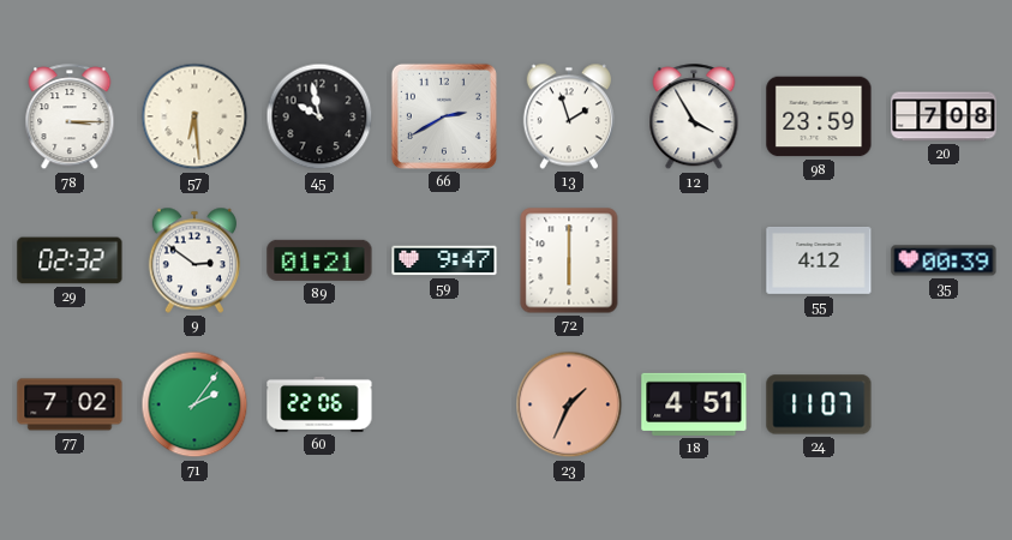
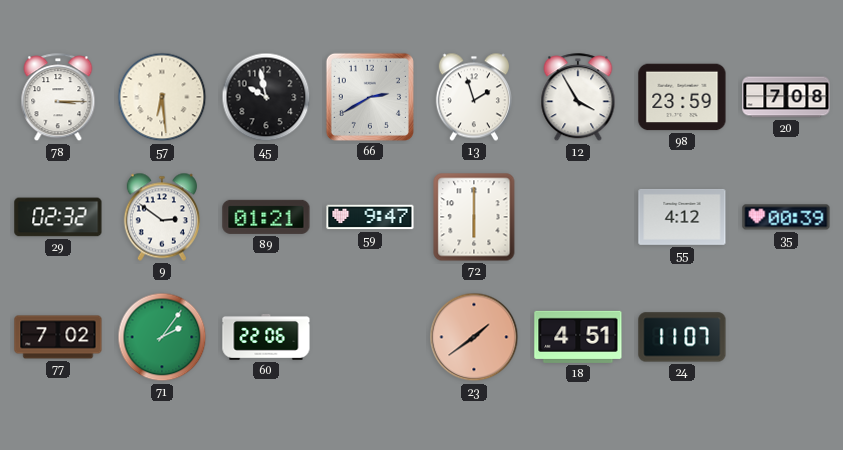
23: 1:34 -> 1:39 (474, 337)
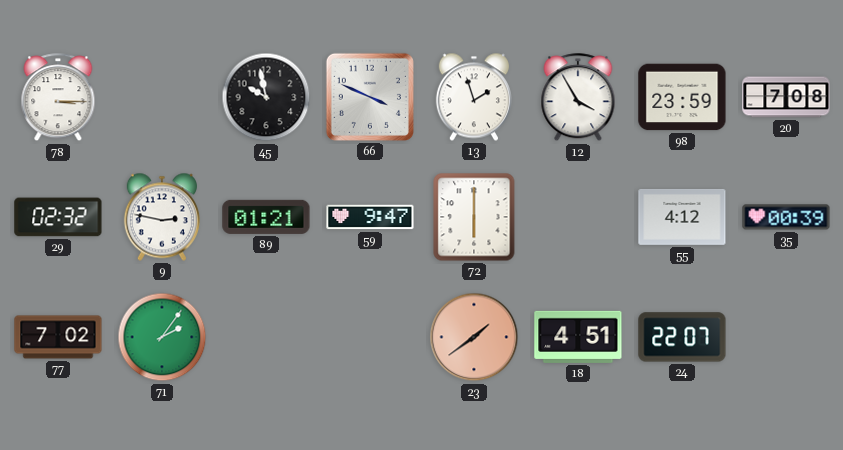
57: 6:29 -> none (162, 97)
66: 2:40 -> 3:49 (370, 97)
9: 2:51 -> 2:47 (162, 217)
60: 22:06 -> none (266, 337)
24: 11:07 -> 22:07 (682, 337)
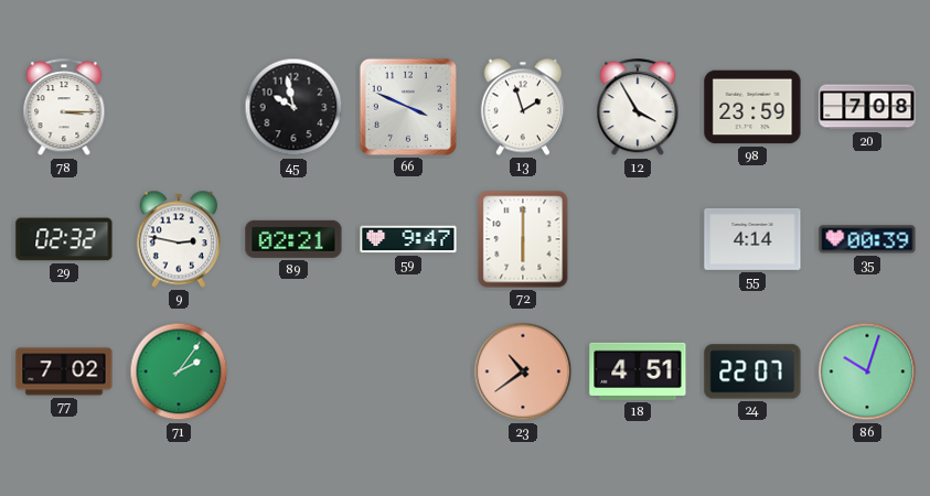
89: 01:21 -> 02:21 (293, 239)
55: 4:12 -> 4:14 (752, 239)
23: 1:39 -> 10:39 (523, 371)
86: none -> 10:03 (867, 371)
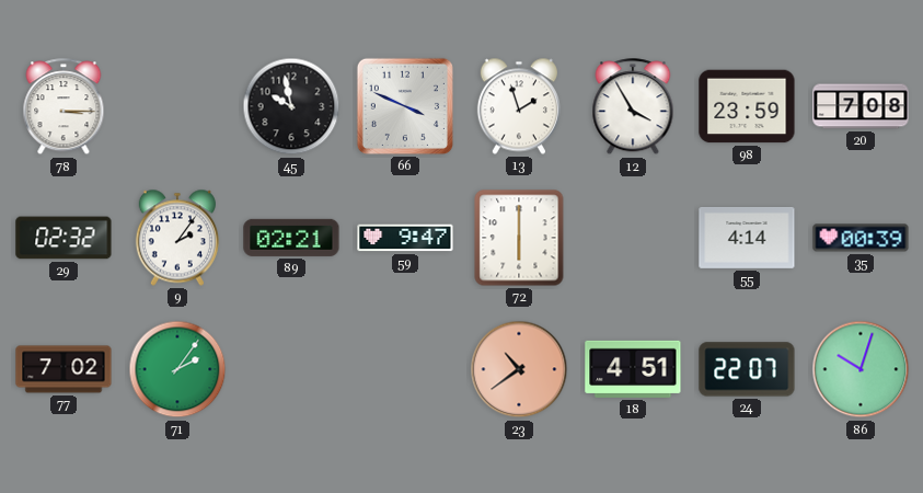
9: 2:47 -> 2:06 (177, 238)
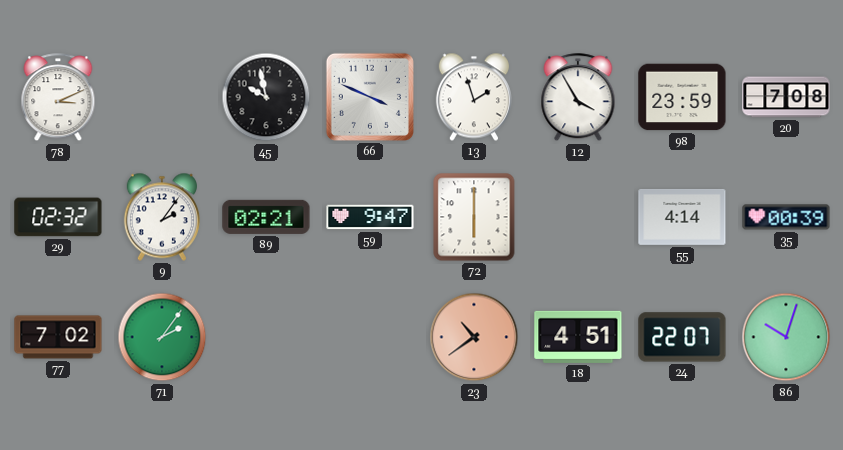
78: 3:15 -> 3:11 (58, 98)
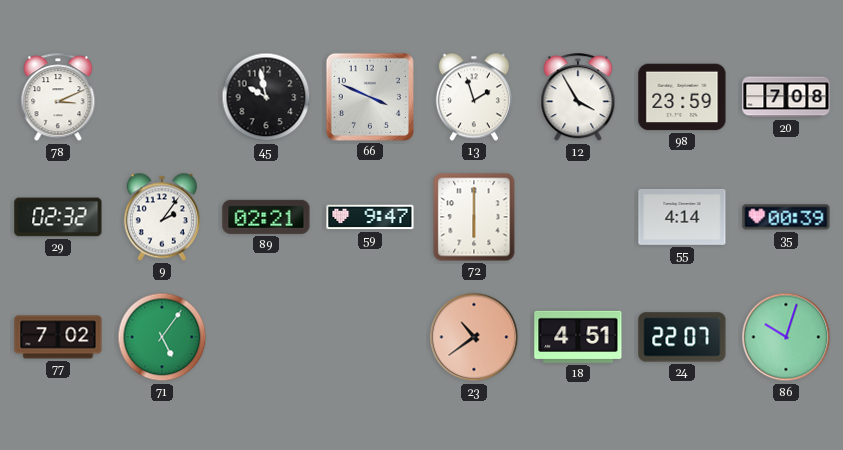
71: 2:06 -> 5:06 (162, 337)
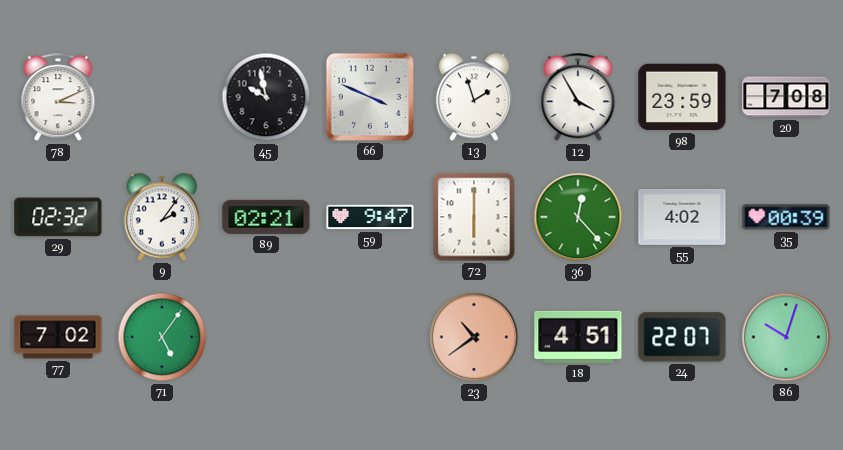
36: none -> 12:23 (578, 217)
55: 4:14 -> 4:02 (682, 217)
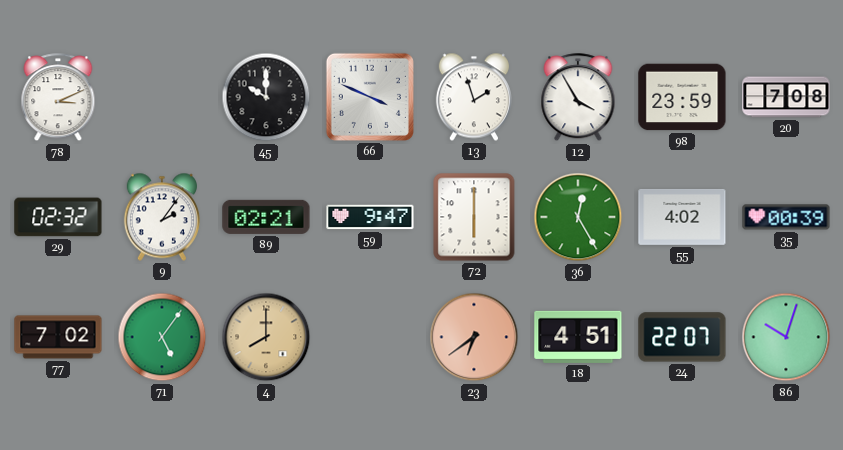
45: 9:58 -> 10:00 (266, 97)
36: 12:23 -> 12:25 (578, 217)
4: none -> 8:00 (266, 337)
23: 10:39 -> 6:39 (474, 337)
